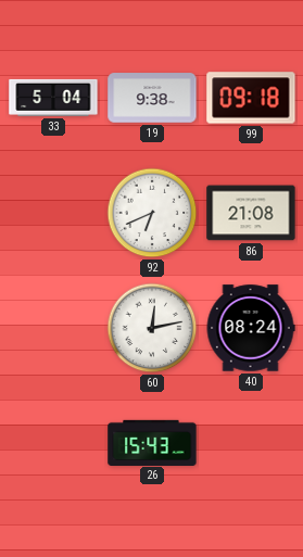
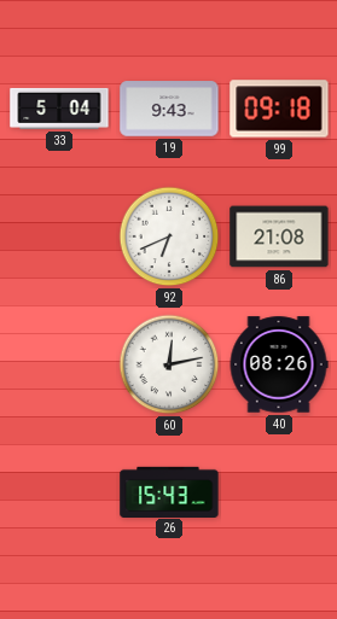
19: 9:38 -> 9:43 (169, 109)
40: 08:24 -> 08:26 (279, 364)
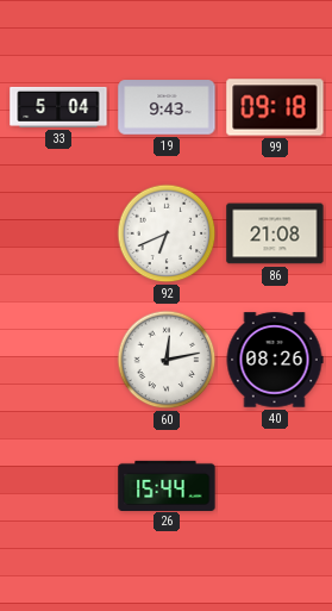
26: 15:43 -> 15:44 (167, 485)
